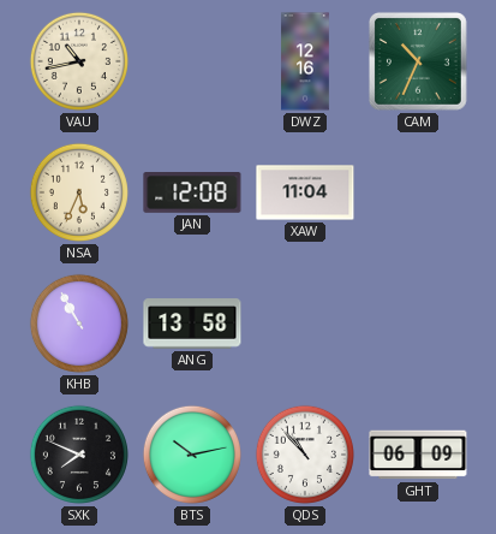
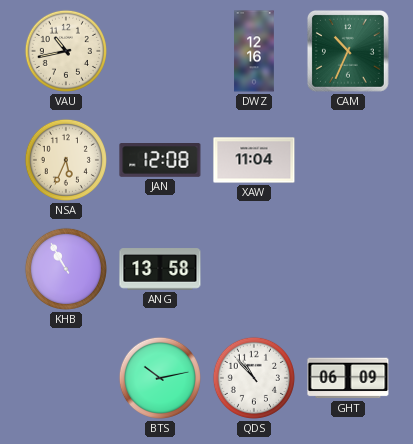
SXK: 7:49 -> none (79, 455)
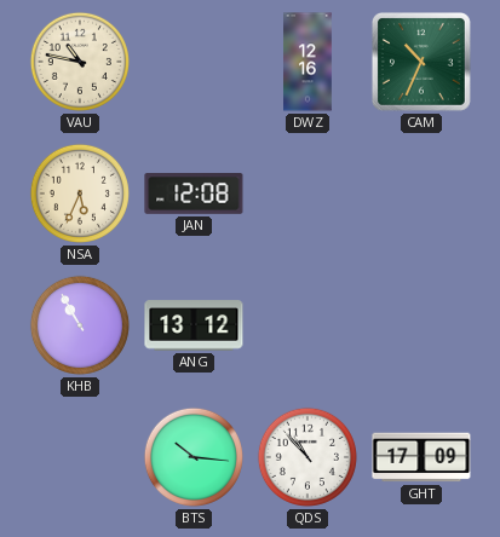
VAU: 10:43 -> 10:47 (80, 62)
XAW: 11:04 -> none (254, 160)
ANG: 13:58 -> 13:12 (194, 325)
BTS: 10:13 -> 10:16 (194, 457)
GHT: 06:09 -> 17:09 (421, 457)
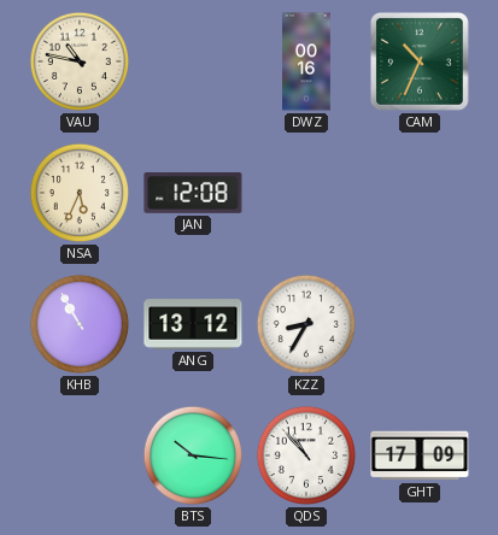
DWZ: 12:16 -> 00:16 (306, 61)
KZZ: none -> 8:35 (306, 324)
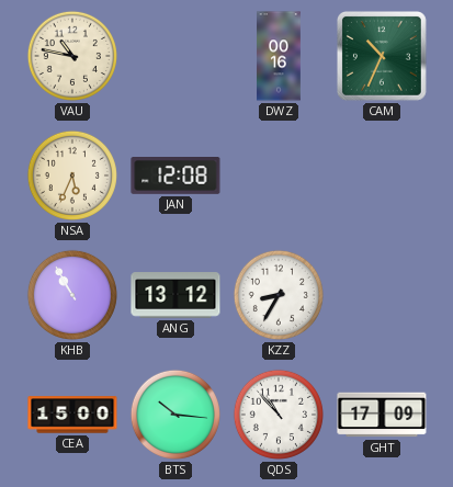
CEA: none -> 15:00 (72, 415)
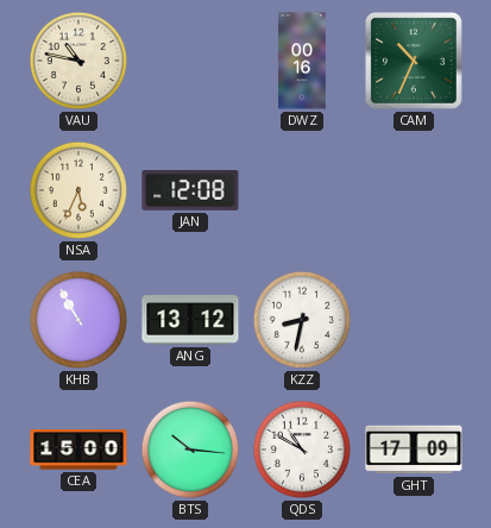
KZZ: 8:35 -> 8:32 (302, 320)
QDS: 10:53 -> 10:50 (302, 450)
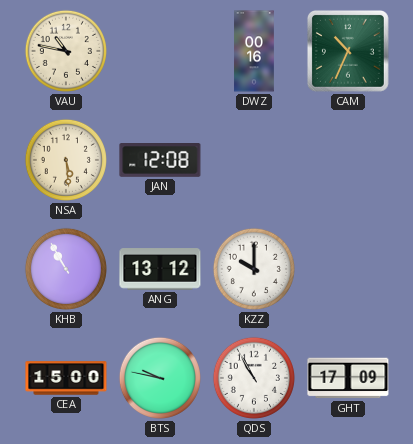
NSA: 5:34 -> 5:29 (66, 160)
KZZ: 8:32 -> 10:00 (254, 269)
BTS: 10:16 -> 9:47 (160, 378)
QDS: 10:50 -> 10:55 (254, 378)
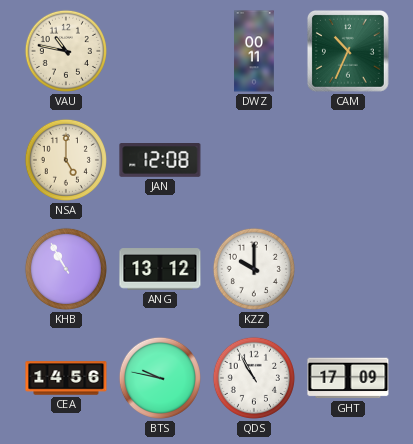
DWZ: 00:16 -> 00:11 (254, 51)
NSA: 5:29 -> 5:00 (66, 160)
CEA: 15:00 -> 14:56 (66, 378)
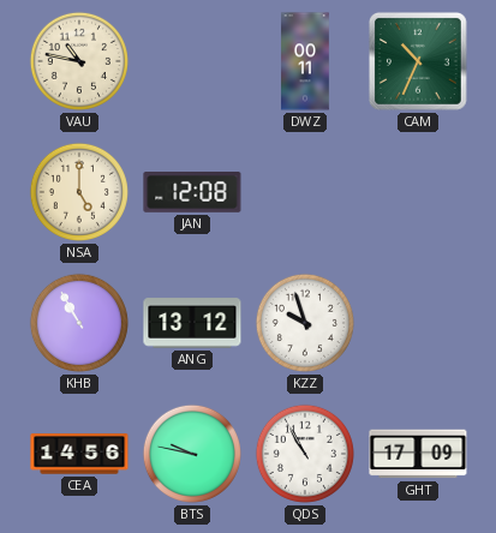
KZZ: 10:00 -> 9:57 (305, 323)
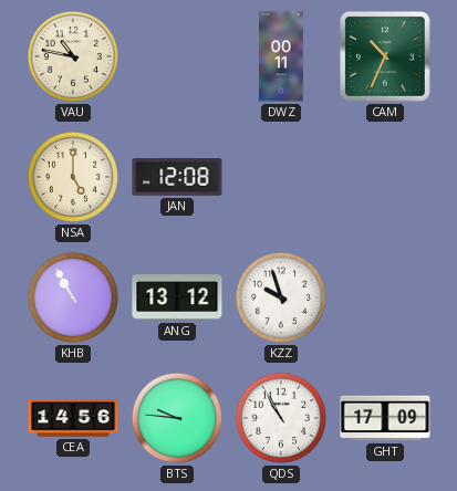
BTS: 9:47 -> 9:46 (177, 418)
